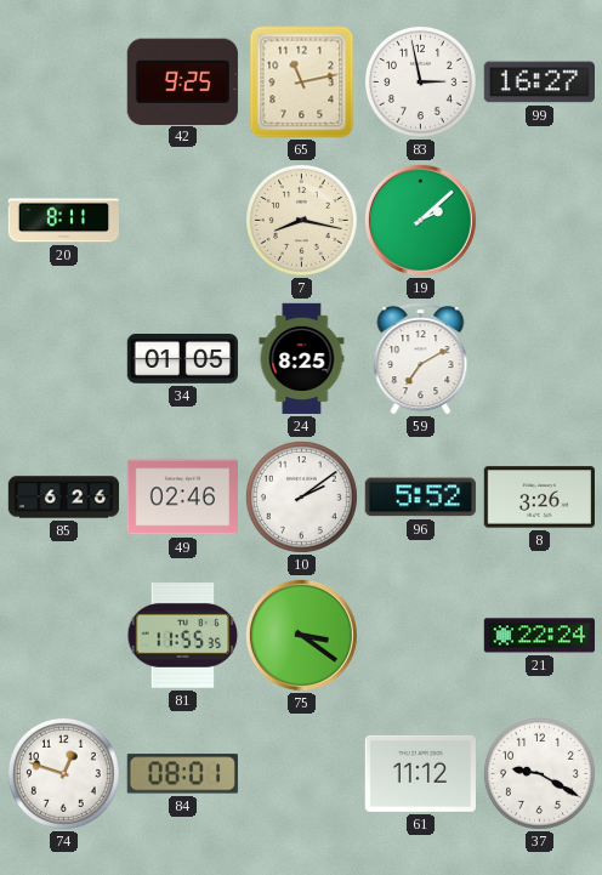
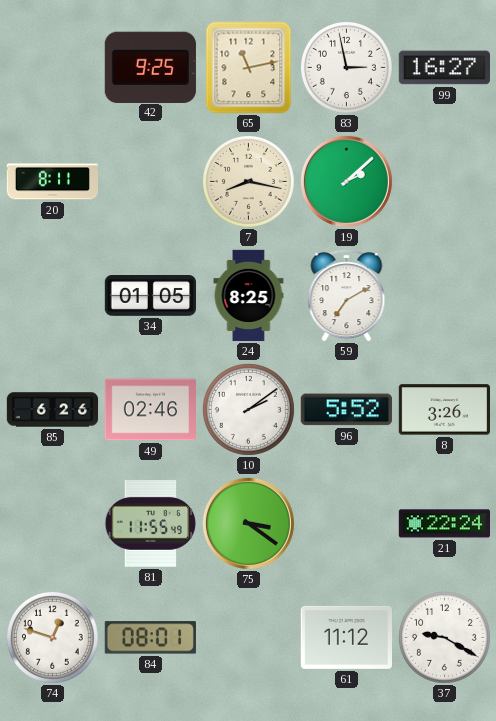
81: 11:55:35 -> 11:55:49 (151, 524)
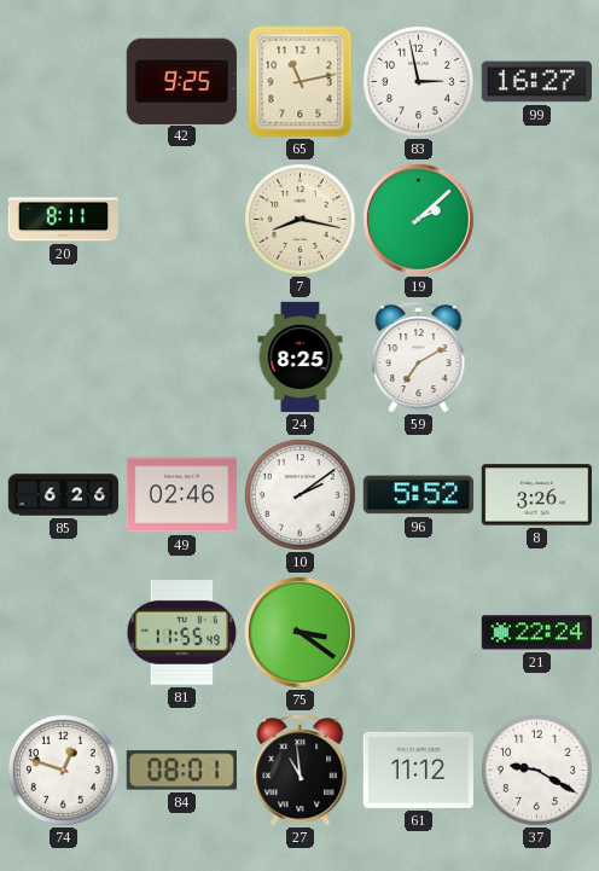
34: 01:05 -> none (150, 296)
27: none -> 10:59 (301, 771)
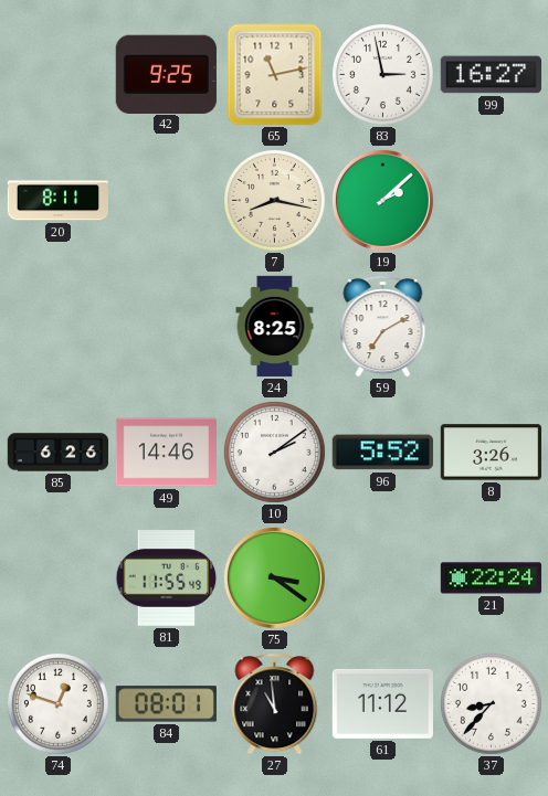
49: 02:46 -> 14:46 (166, 453)
37: 9:20 -> 8:37 (491, 703)
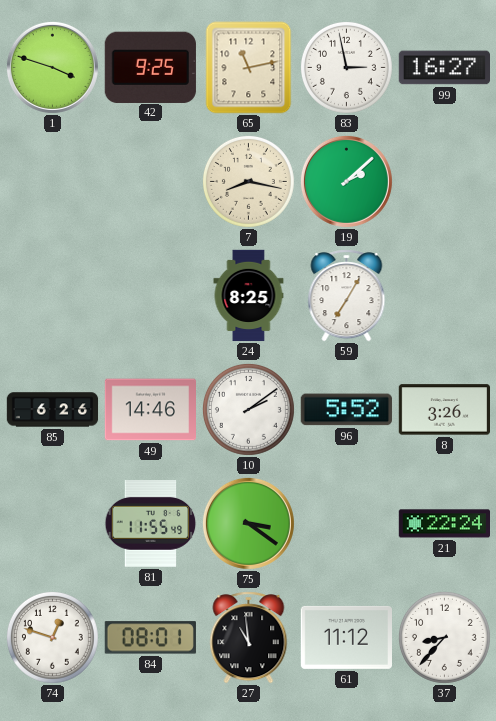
1: none -> 3:48 (52, 67)
20: 8:11 -> none (59, 201)
59: 7:10 -> 7:05 (347, 296)
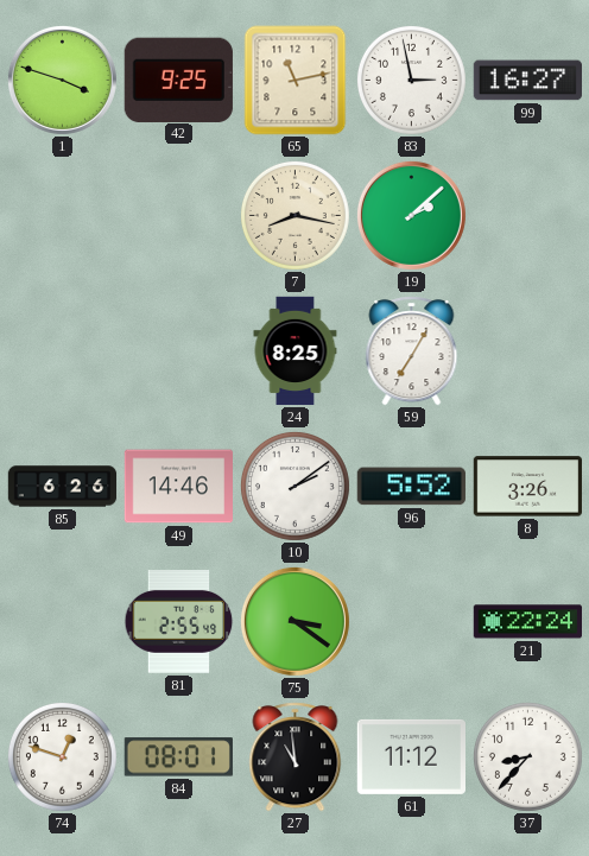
81: 11:55 -> 2:55 (179, 622)
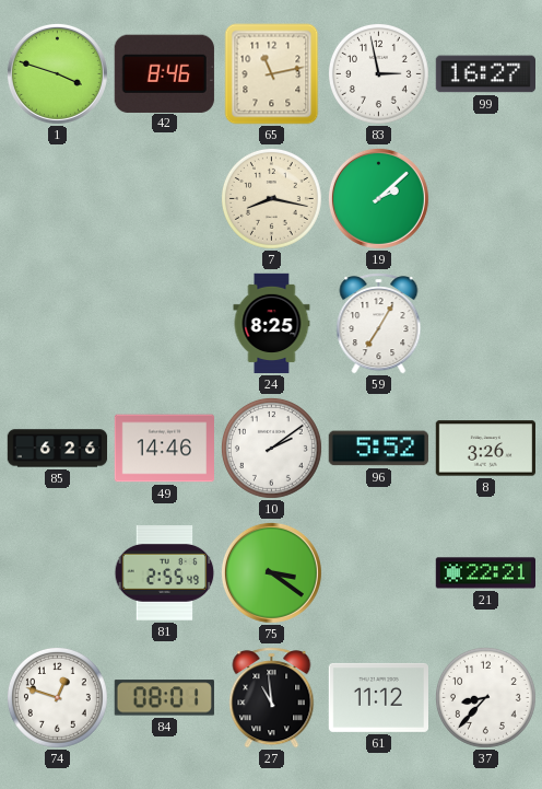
42: 9:25 -> 8:46 (164, 73)
21: 22:24 -> 22:21 (485, 573)
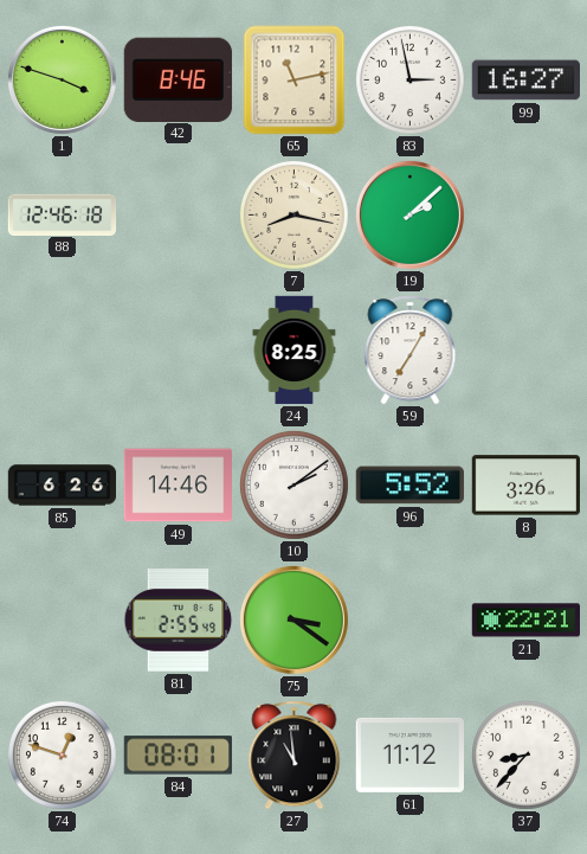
88: none -> 12:46 (63, 214)
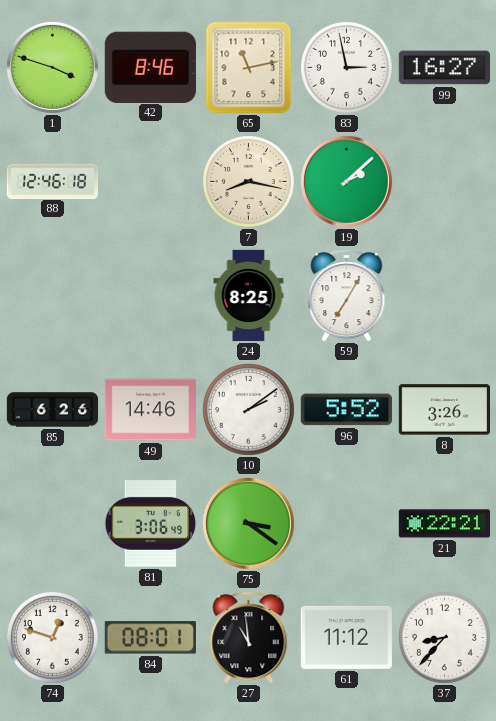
81: 2:55 -> 3:06 (151, 524)
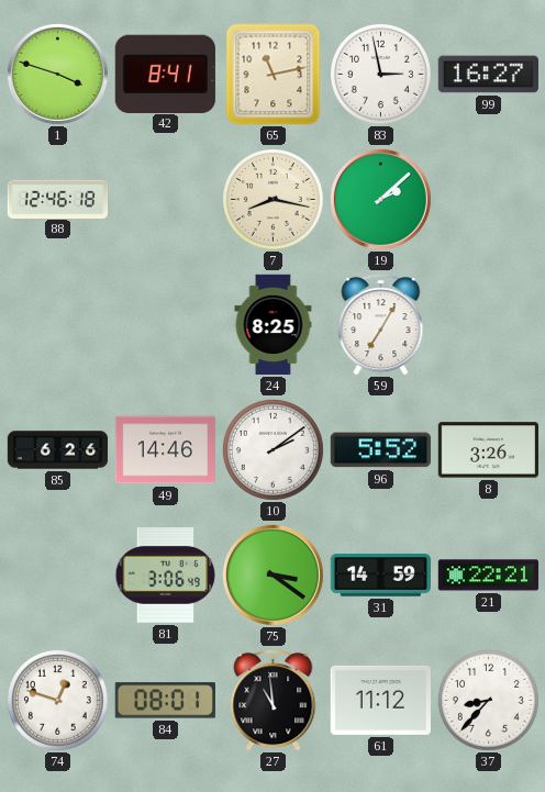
42: 8:46 -> 8:41 (165, 74)
31: none -> 14:59 (380, 576)
